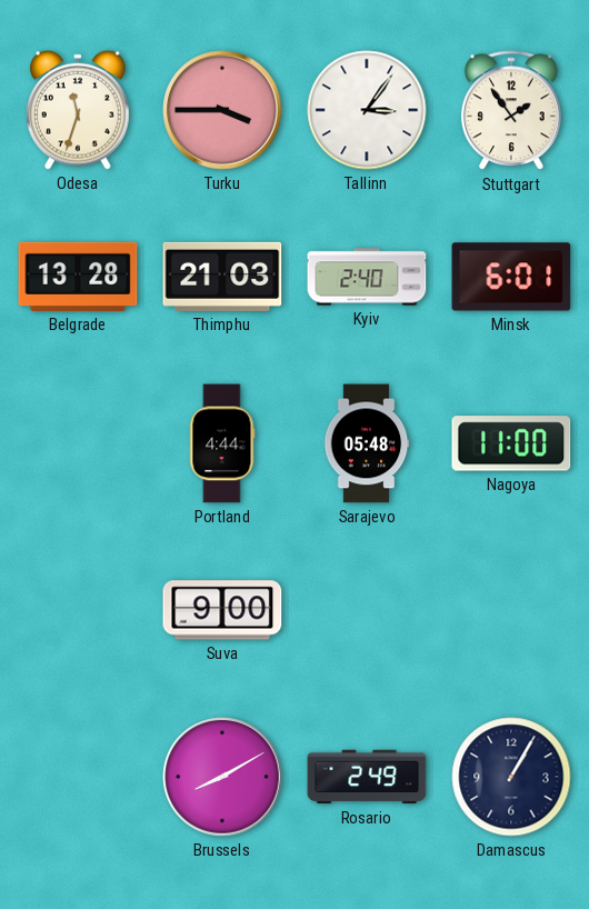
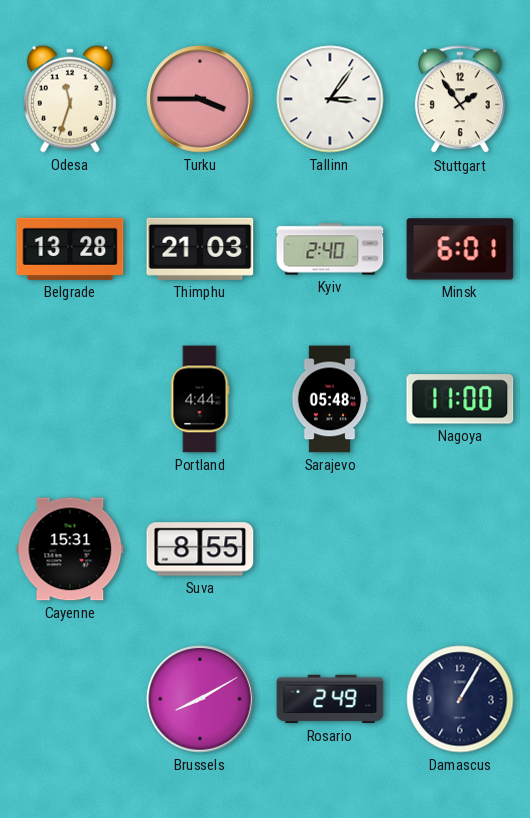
Cayenne: none -> 15:31 (70, 549)
Suva: 9:00 -> 8:55 (200, 549)
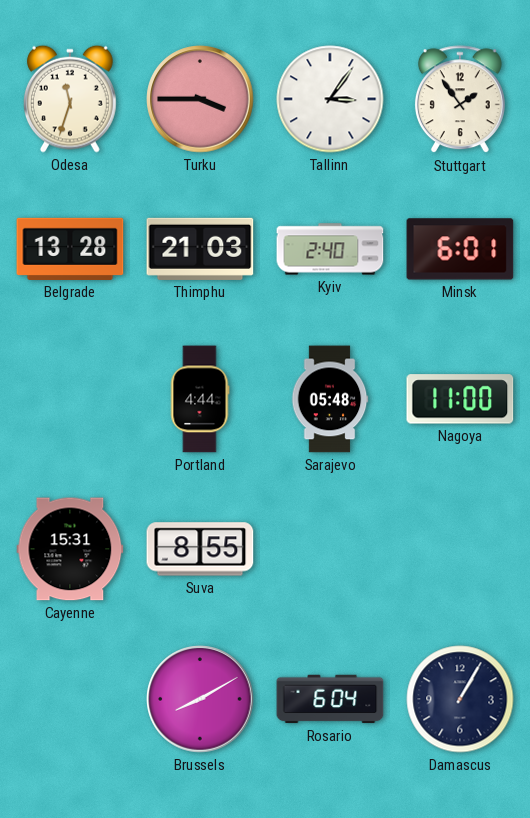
Rosario: 2:49 -> 6:04 (330, 699)
